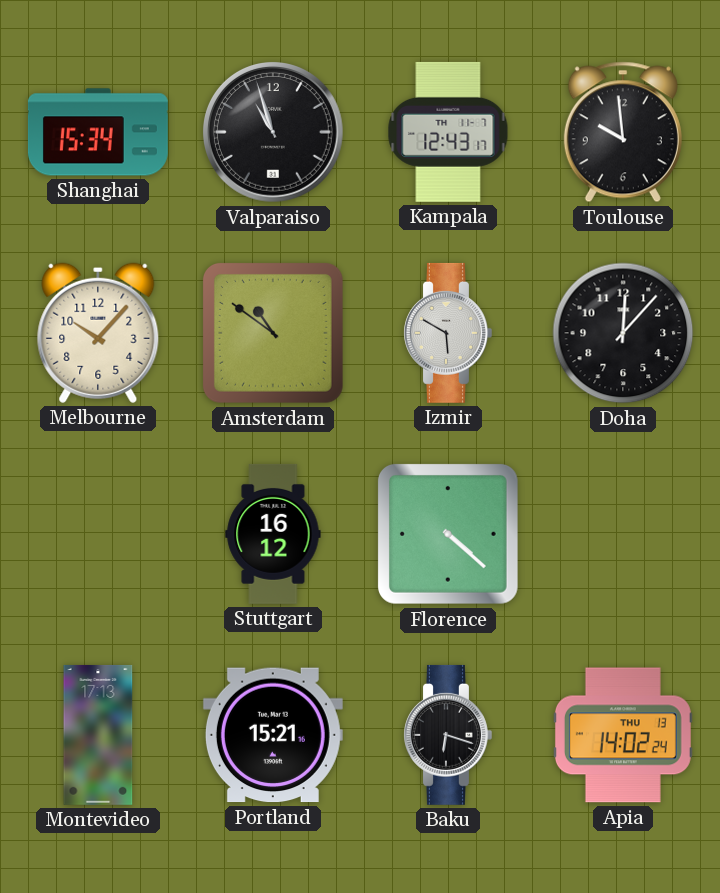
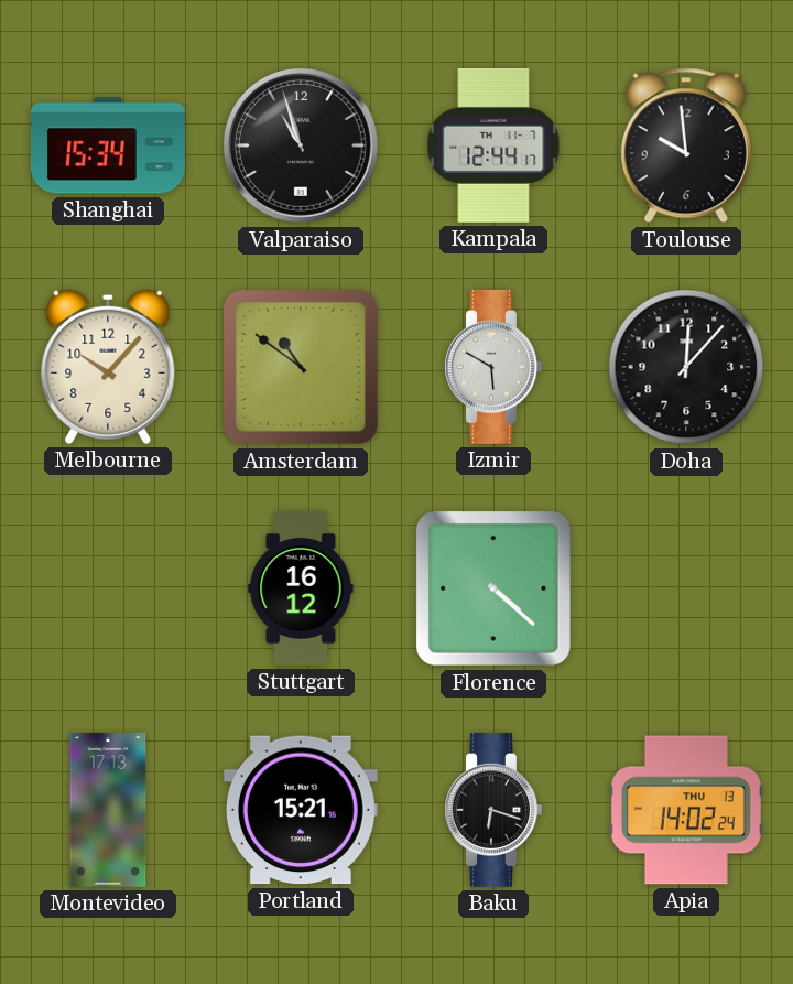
Kampala: 12:43 -> 12:44 (493, 145)
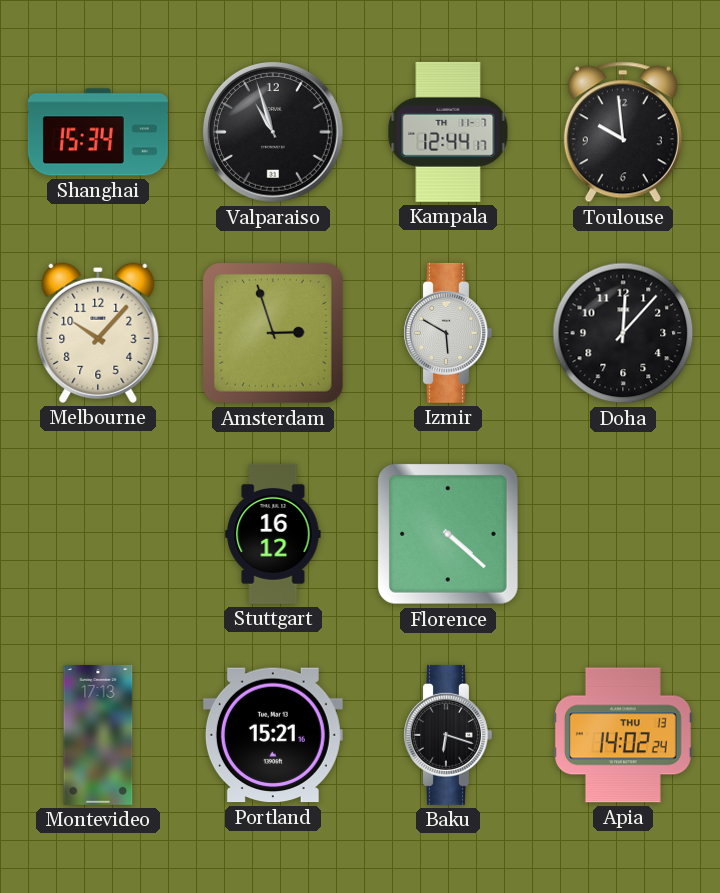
Amsterdam: 10:51 -> 2:57 (273, 333)
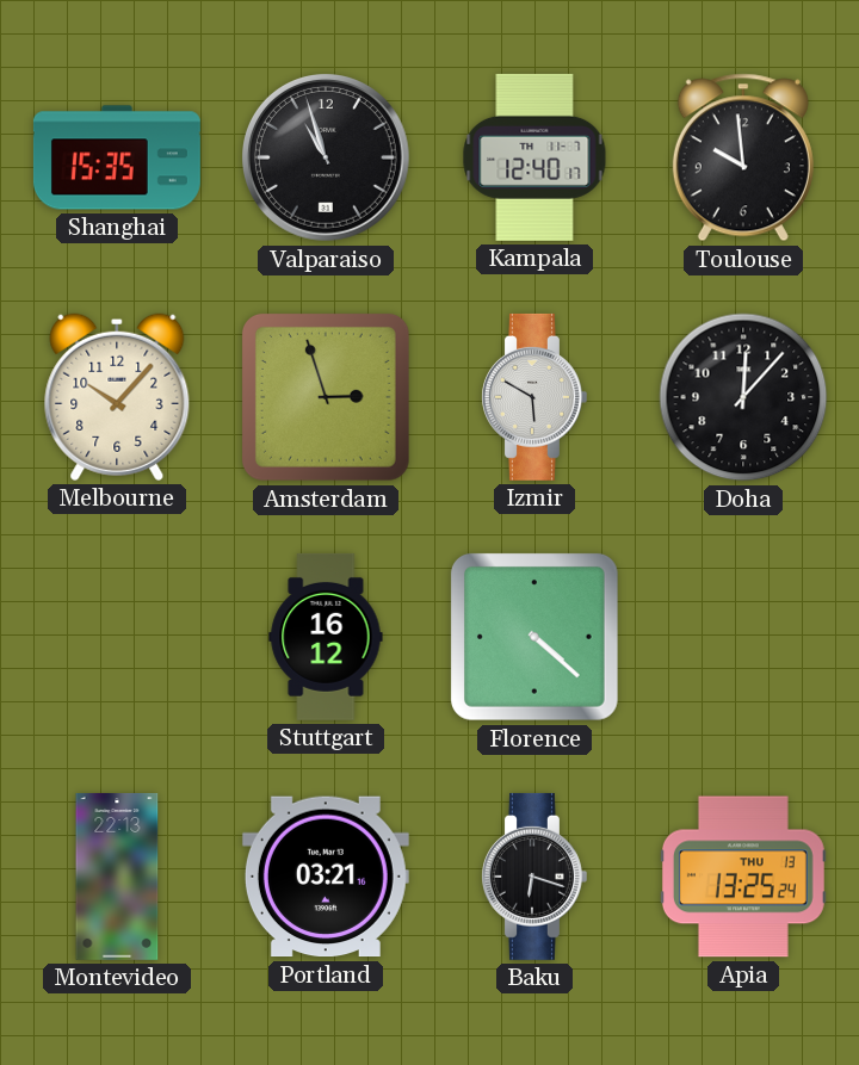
Shanghai: 15:34 -> 15:35 (117, 157)
Kampala: 12:44 -> 12:40 (534, 157)
Montevideo: 17:13 -> 22:13 (117, 877)
Portland: 15:21 -> 03:21 (326, 877)
Apia: 14:02 -> 13:25 (743, 877)
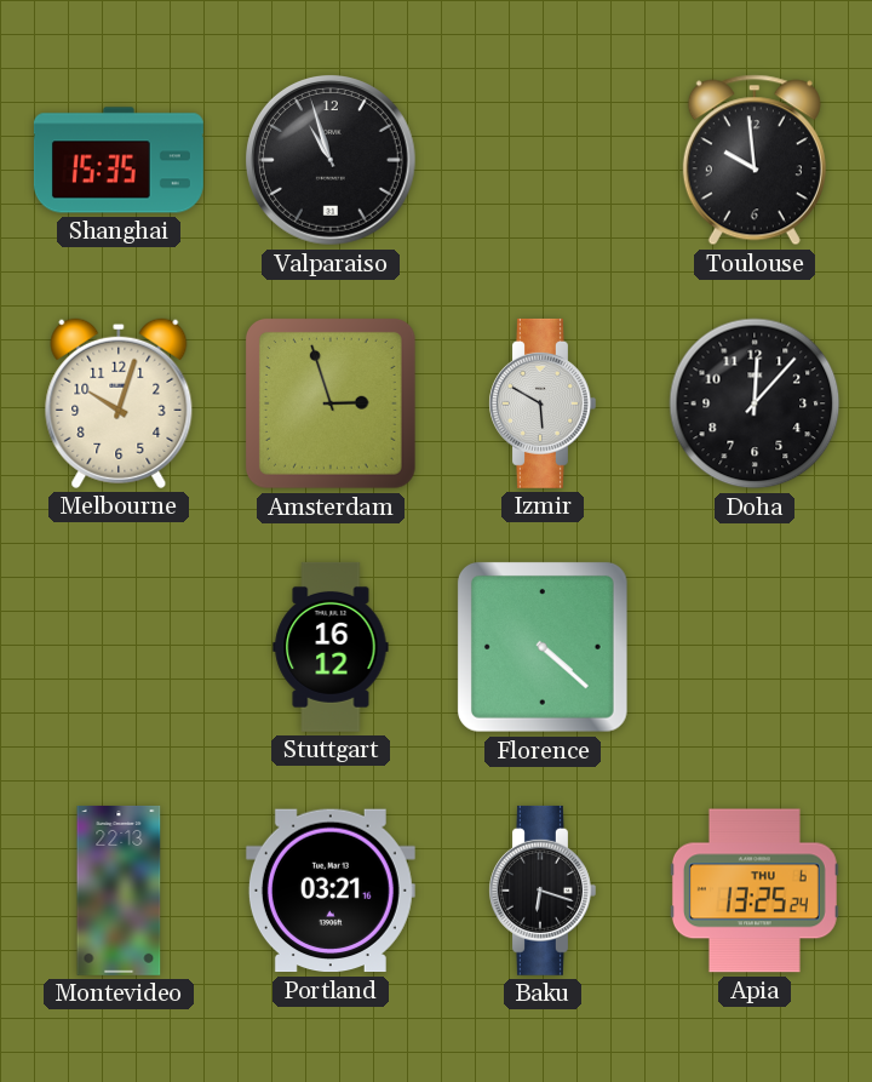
Kampala: 12:40 -> none (534, 157)
Melbourne: 10:07 -> 10:03 (119, 403)
Apia date: THU 13 -> THU 6 (755, 891)
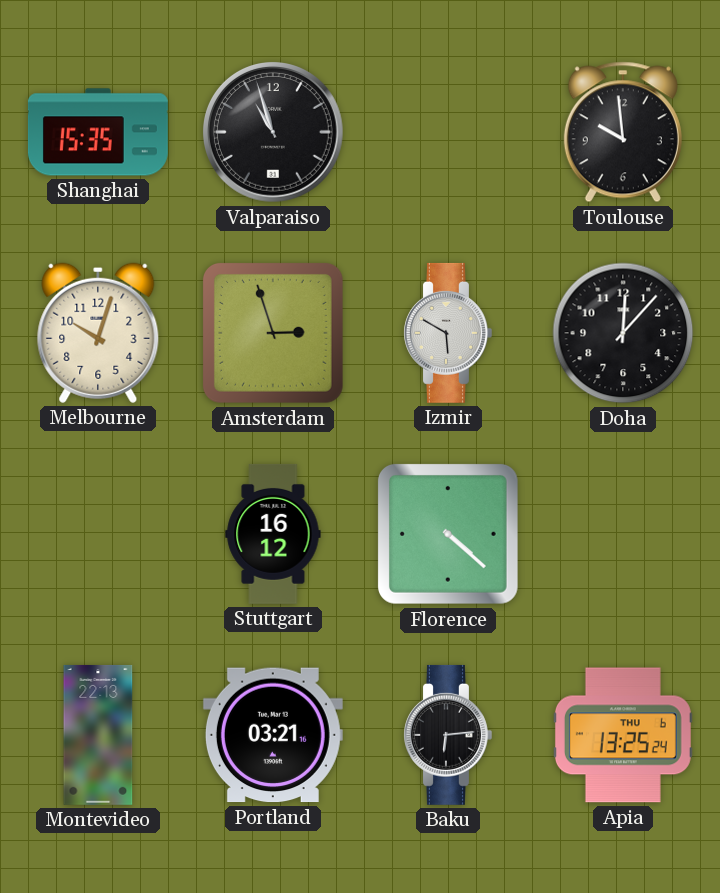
Baku: 6:18 -> 6:14 (448, 735)
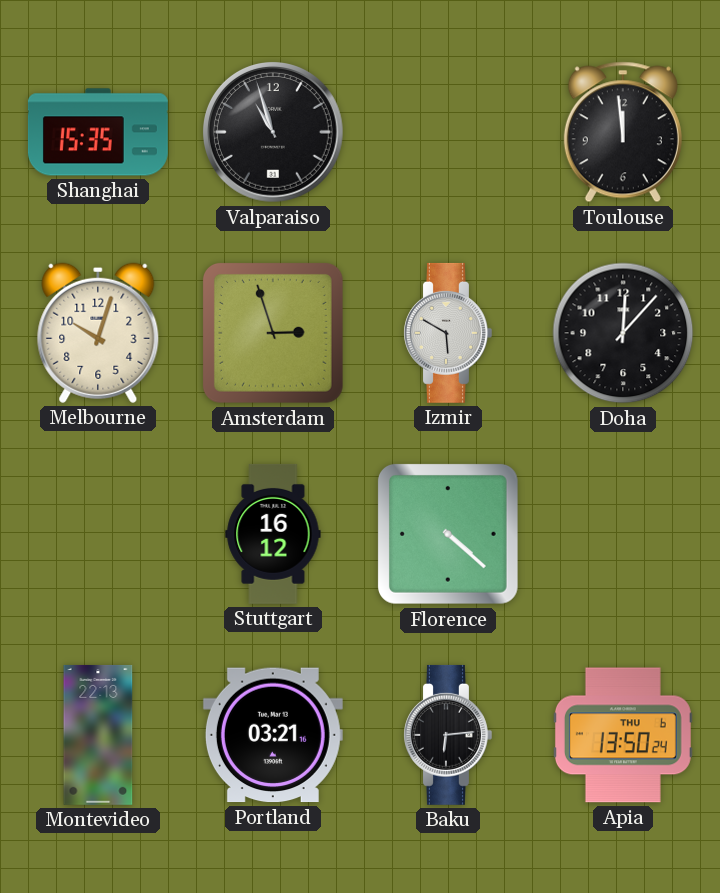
Toulouse: 9:59 -> 11:59 (623, 132)
Apia: 13:25 -> 13:50 (623, 735)
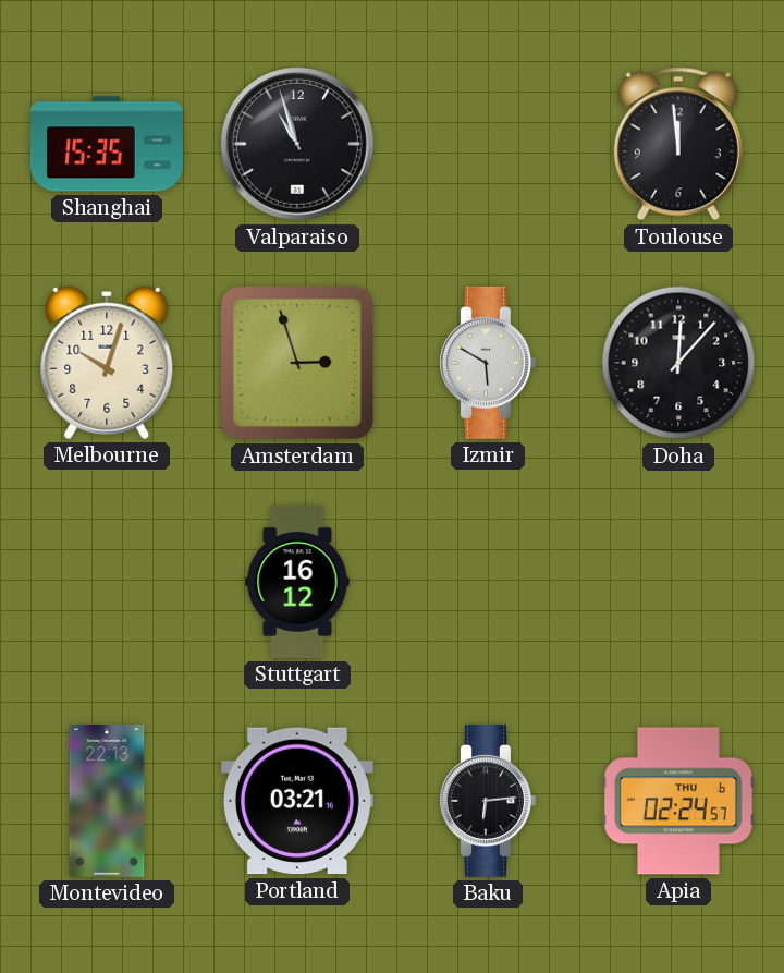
Florence: 4:22 -> none (448, 534)
Apia: 13:50 -> 02:24 (678, 801)
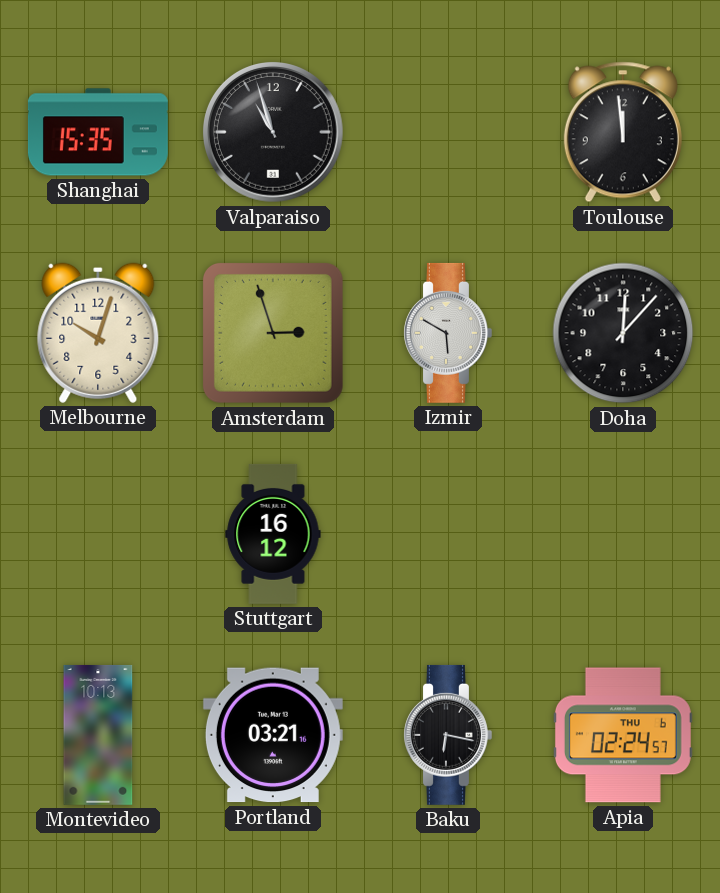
Montevideo: 22:13 -> 10:13 (98, 735)
Baku: 6:14 -> 6:17 (448, 735)
